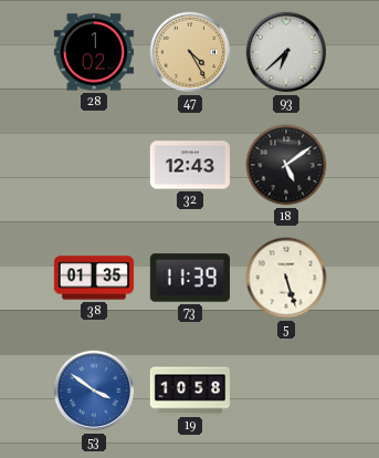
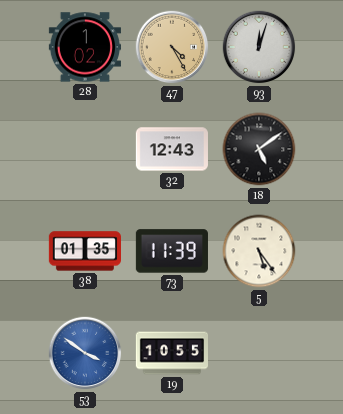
93: 6:38 -> 12:03 (259, 47)
5: 5:27 -> 5:24 (259, 251)
19: 10:58 -> 10:55 (171, 353)
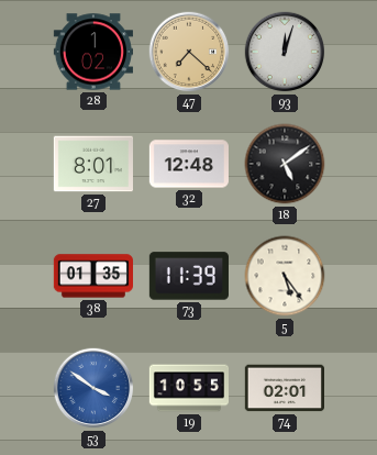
47: 4:25 -> 7:22 (189, 52)
27: none -> 8:01 (92, 164)
32: 12:43 -> 12:48 (188, 164)
74: none -> 02:01 (284, 388)
